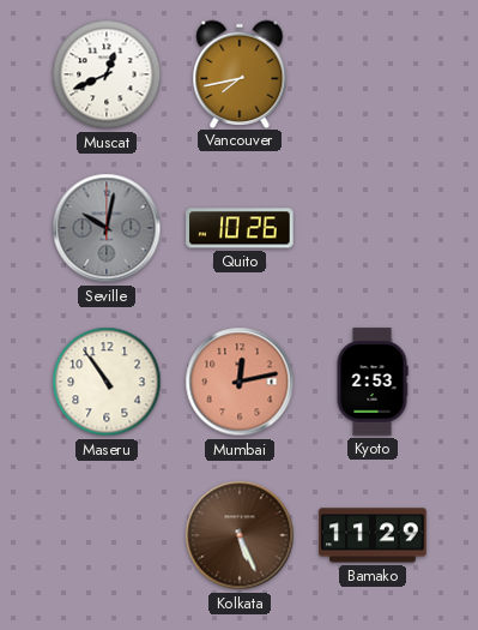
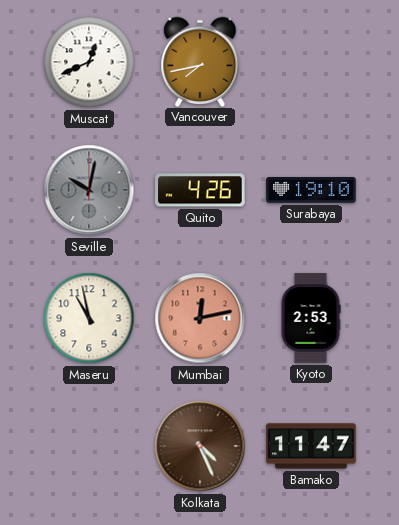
Quito: 10:26 -> 4:26 (200, 190)
Surabaya: none -> 19:10 (311, 191)
Maseru: 10:54 -> 10:58 (89, 318)
Kolkata: 5:26 -> 4:26 (200, 446)
Bamako: 11:29 -> 11:47 (311, 446)
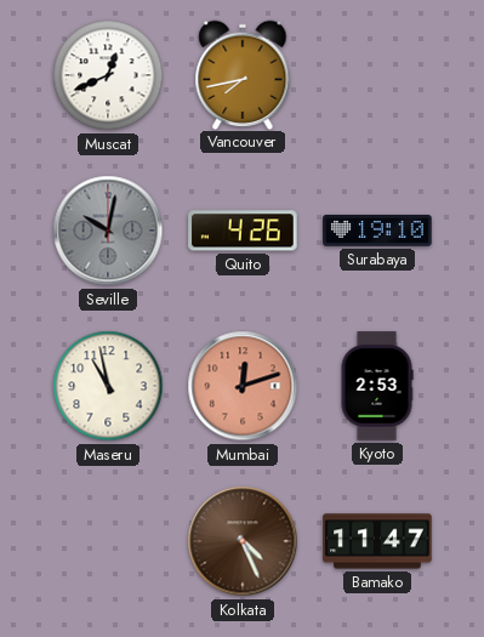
Mumbai: 12:13 -> 12:12 (243, 386)
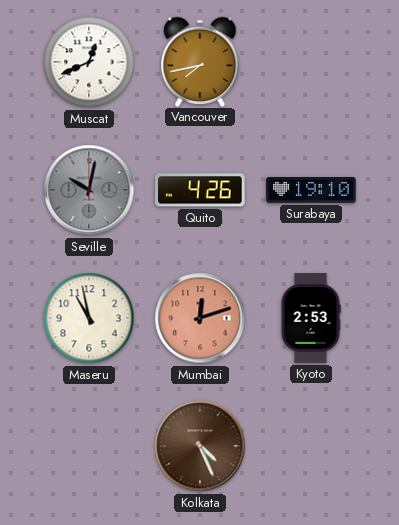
Bamako: 11:47 -> none (377, 541)
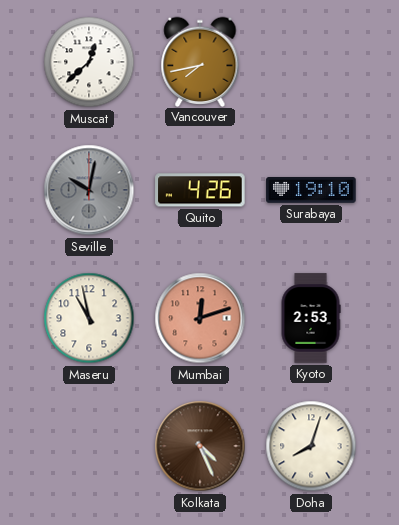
Muscat: 12:41 -> 12:38 (89, 62)
Doha: none -> 8:03 (311, 446)
